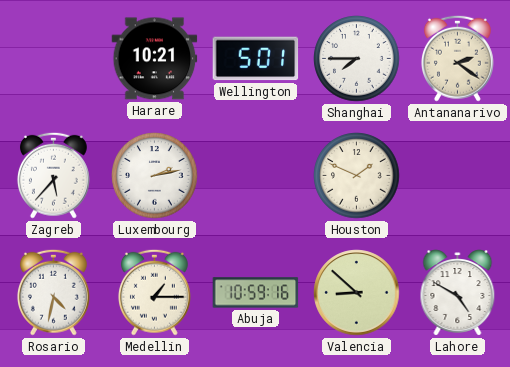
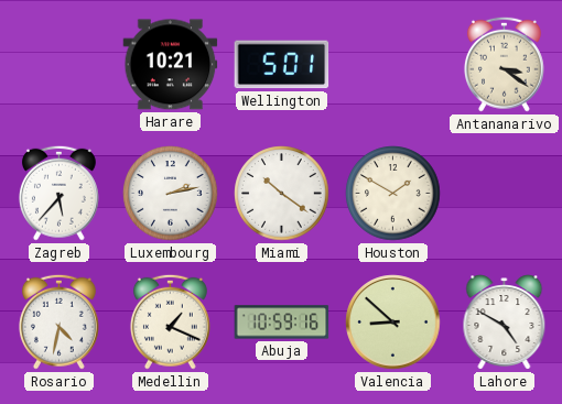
Shanghai: 7:45 -> none (357, 59)
Antananarivo: 2:21 -> 3:21 (504, 64)
Miami: none -> 10:21 (282, 194)
Houston: 1:49 -> 1:50 (393, 194)
Medellin: 1:15 -> 1:19 (170, 321)
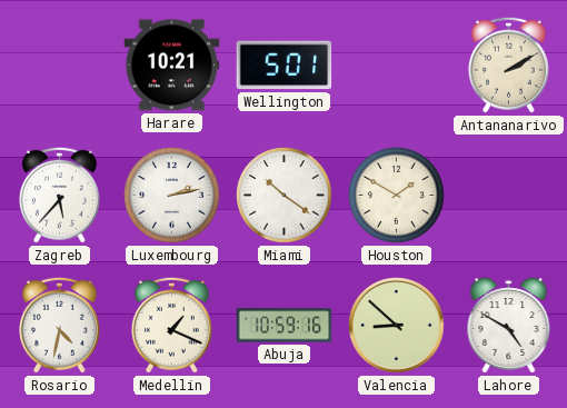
Antananarivo: 3:21 -> 2:10 (508, 64)
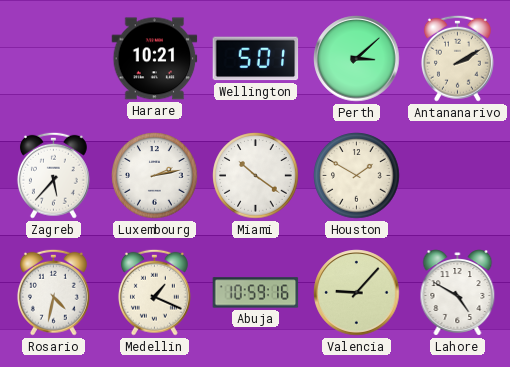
Perth: none -> 3:08 (357, 59)
Valencia: 8:52 -> 9:07 (357, 293)
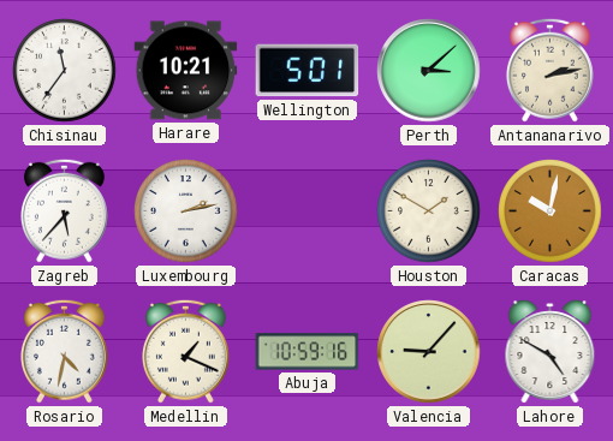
Chisinau: none -> 11:36 (65, 71)
Antananarivo: 2:10 -> 2:13 (549, 70)
Miami: 10:21 -> none (256, 176)
Caracas: none -> 10:02 (550, 211)
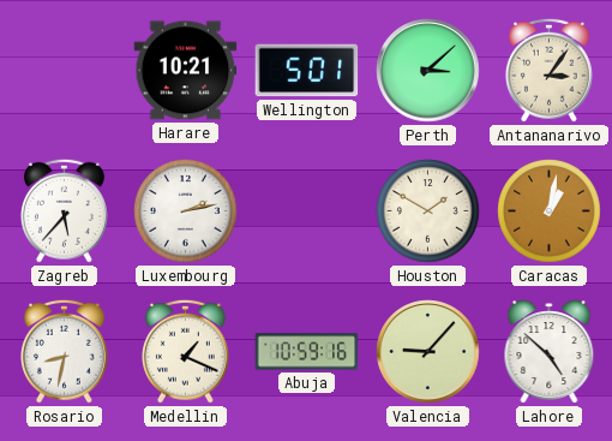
Chisinau: 11:36 -> none (65, 71)
Antananarivo: 2:13 -> 3:06 (548, 70)
Caracas: 10:02 -> 1:02 (550, 211)
Rosario: 4:32 -> 8:32 (64, 351)
Lahore: 4:50 -> 4:52 (550, 352)
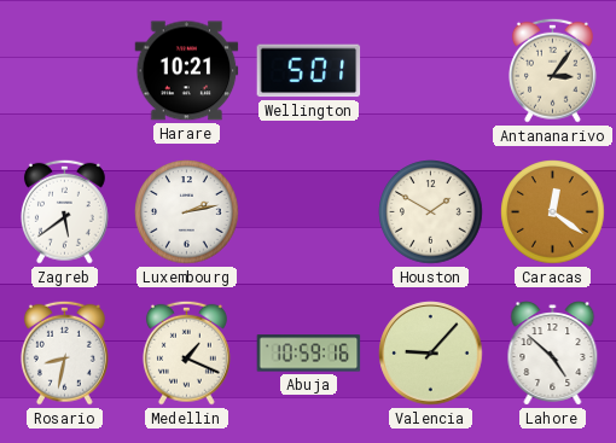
Perth: 3:08 -> none (428, 71)
Zagreb: 5:37 -> 5:39 (64, 211)
Caracas: 1:02 -> 12:21 (553, 212)
